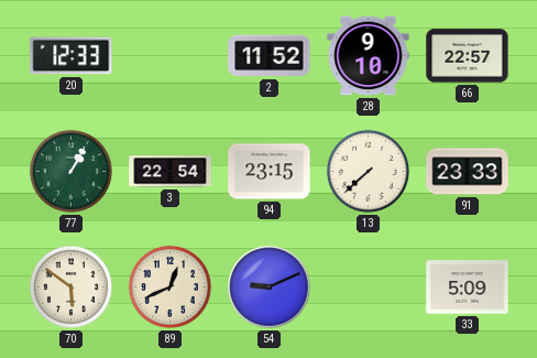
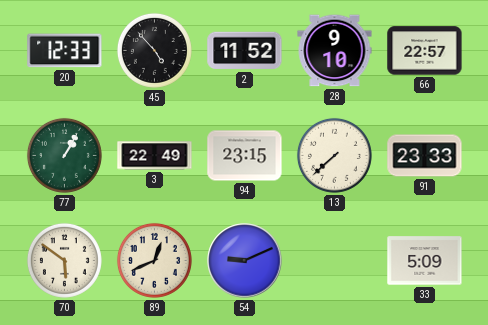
45: none -> 4:53 (154, 50)
3: 22:54 -> 22:49 (155, 156)
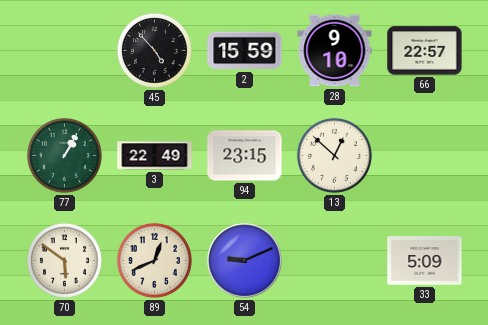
20: 12:33 -> none (65, 51)
2: 11:52 -> 15:59 (245, 51)
13: 7:38 -> 12:52 (334, 155)
91: 23:33 -> none (425, 156)
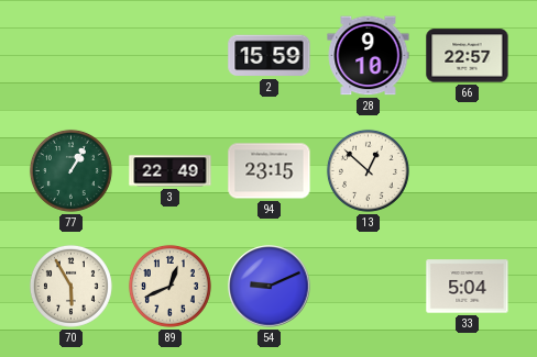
45: 4:53 -> none (154, 50)
70: 5:51 -> 5:55 (70, 286)
33: 5:09 -> 5:04 (468, 287)
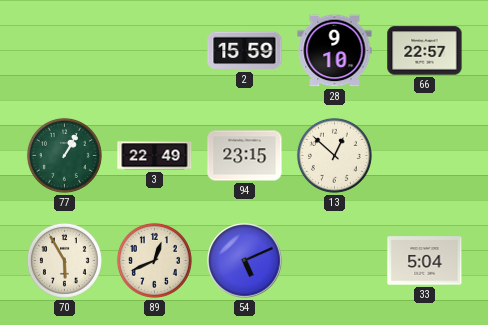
54: 9:11 -> 5:11 (245, 261)
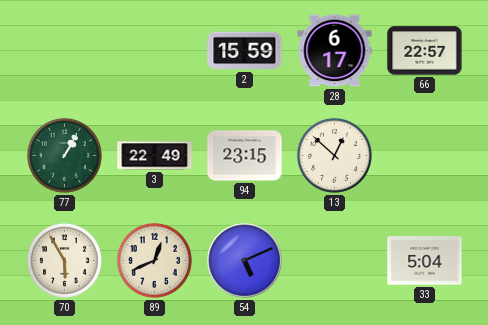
28: 9:10 -> 6:17 (335, 51)
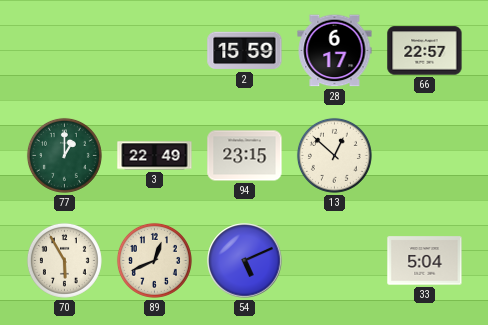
77: 1:05 -> 1:00 (64, 155)
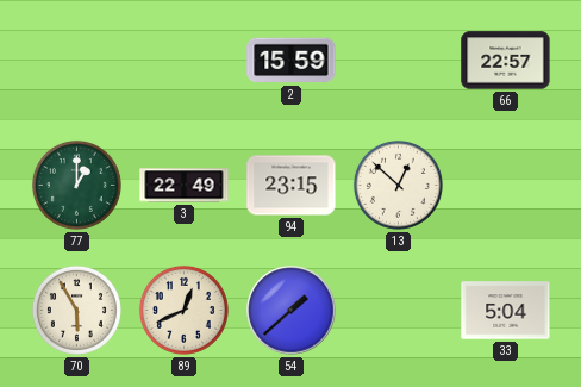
28: 6:17 -> none (335, 51)
54: 5:11 -> 1:38 (292, 311)
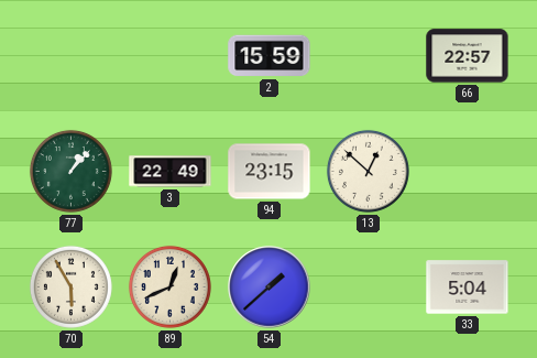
77: 1:00 -> 1:07 (70, 171)
